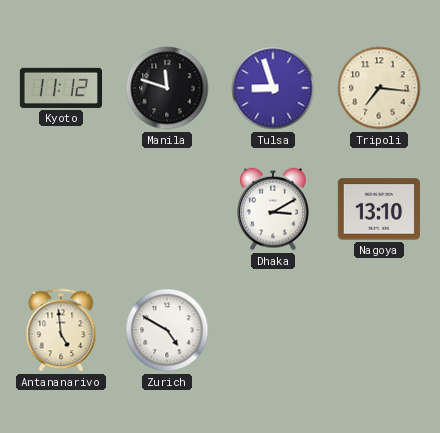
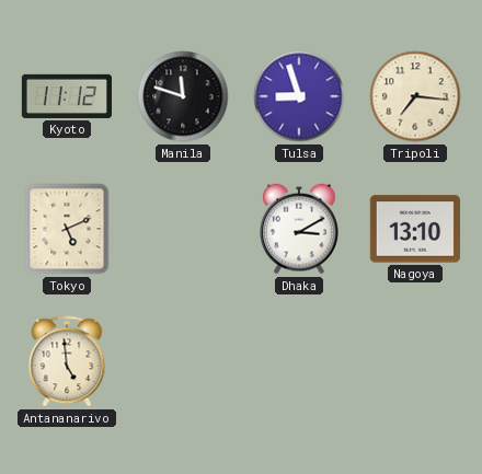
Tokyo: none -> 5:11 (67, 229)
Zurich: 4:50 -> none (167, 330)
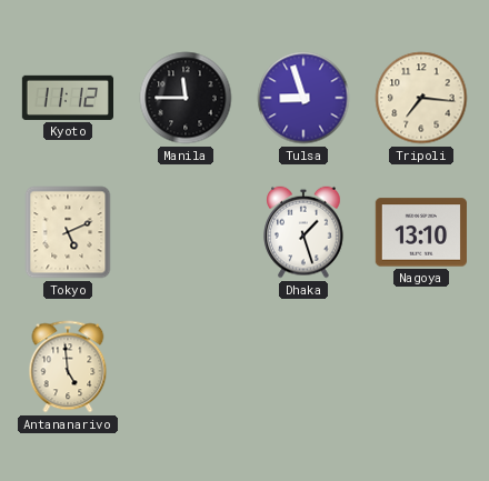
Manila: 11:48 -> 11:45 (186, 98)
Dhaka: 3:10 -> 1:27 (303, 232)
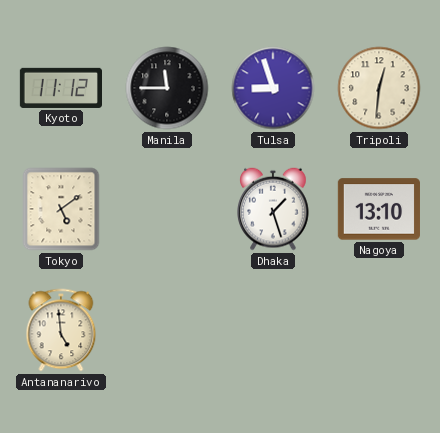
Tripoli: 7:16 -> 12:31 (379, 88)
Tokyo: 5:11 -> 5:09 (61, 209)
